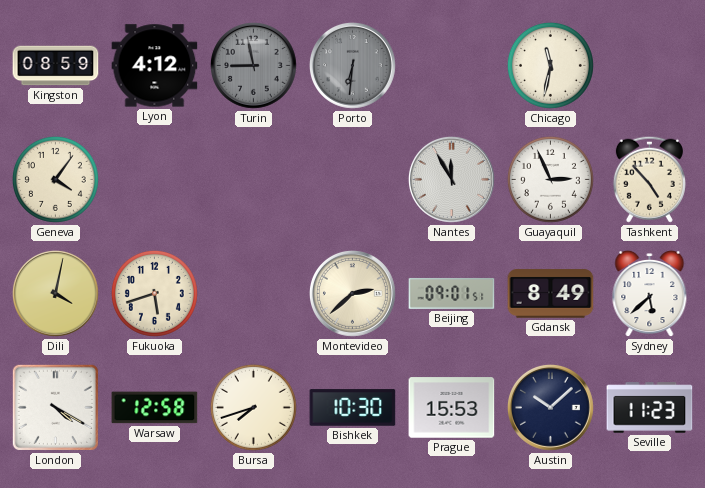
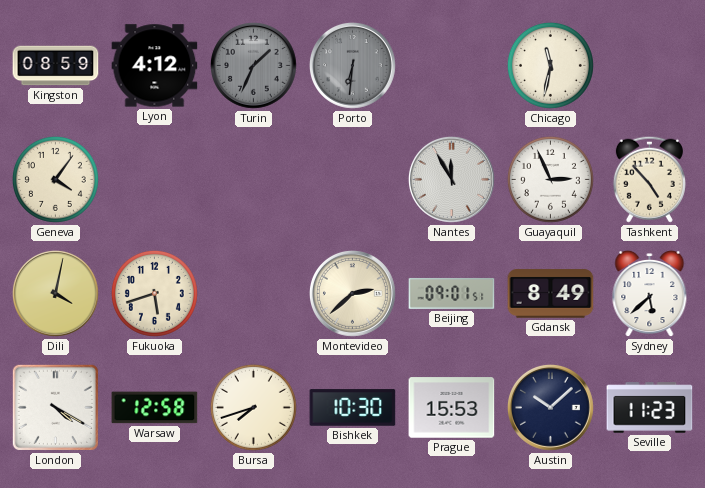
Turin: 8:58 -> 1:34 (253, 65)
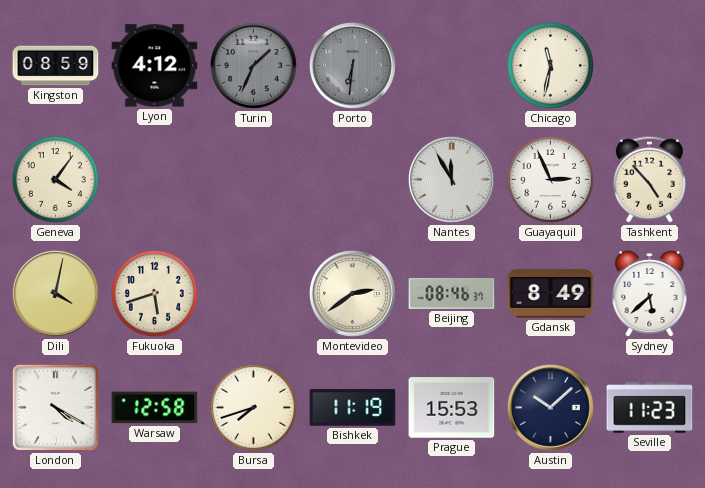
Montevideo: 2:38 -> 2:39 (352, 293)
Beijing: 09:01 -> 08:46 (452, 293)
Bishkek: 10:30 -> 11:19 (353, 408)
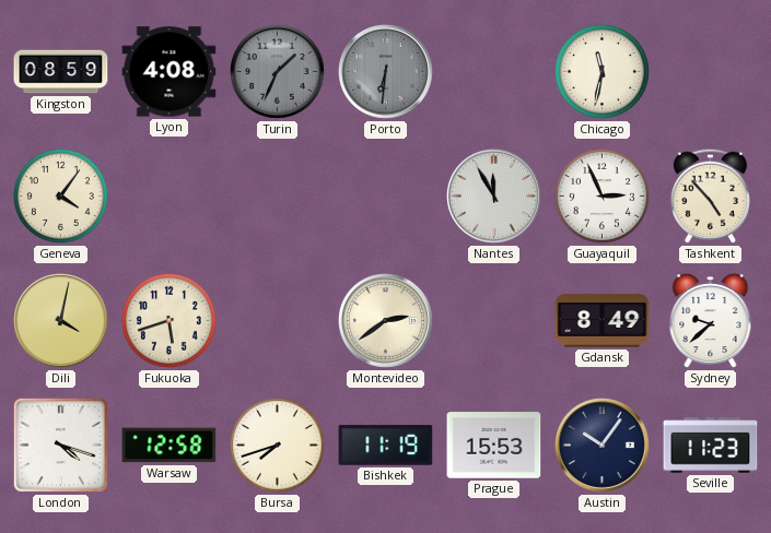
Lyon: 4:12 -> 4:08 (170, 72)
Beijing: 08:46 -> none (452, 293)
Sydney: 5:38 -> 9:38 (711, 321)
London: 4:20 -> 4:18 (60, 445)
Austin: 10:08 -> 10:06 (601, 445)
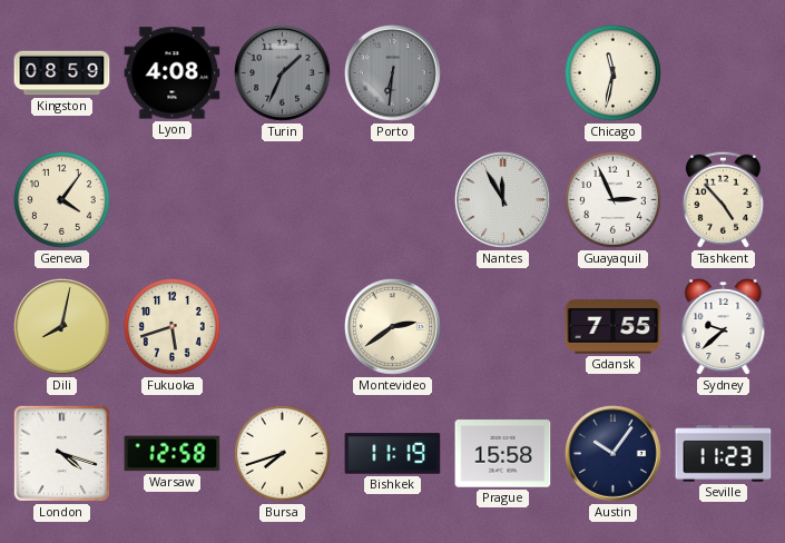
Dili: 4:02 -> 8:02 (61, 326)
Gdansk: 8:49 -> 7:55 (614, 327)
Prague: 15:53 -> 15:58 (503, 454)
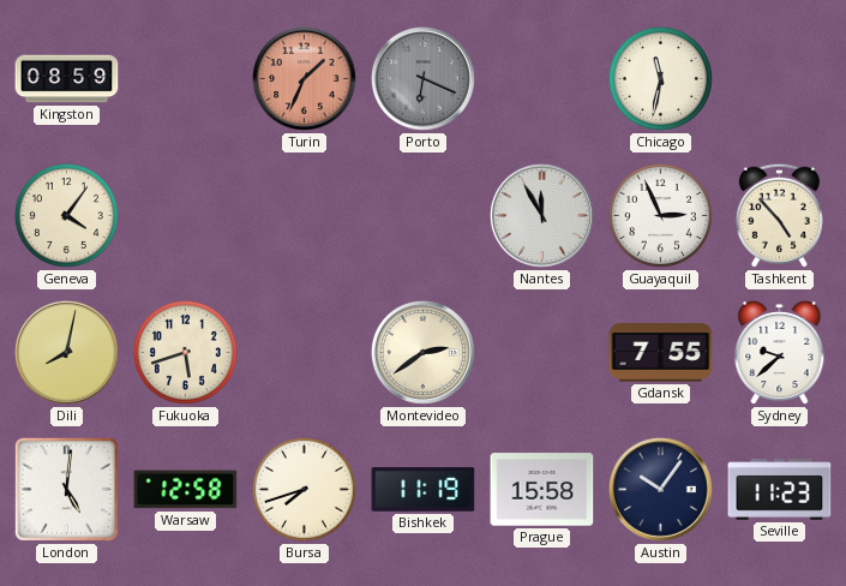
Lyon: 4:08 -> none (173, 73)
Turin dial: grey -> salmon (304, 78)
Porto: 6:31 -> 6:19 (422, 78)
London: 4:18 -> 5:01 (66, 489)
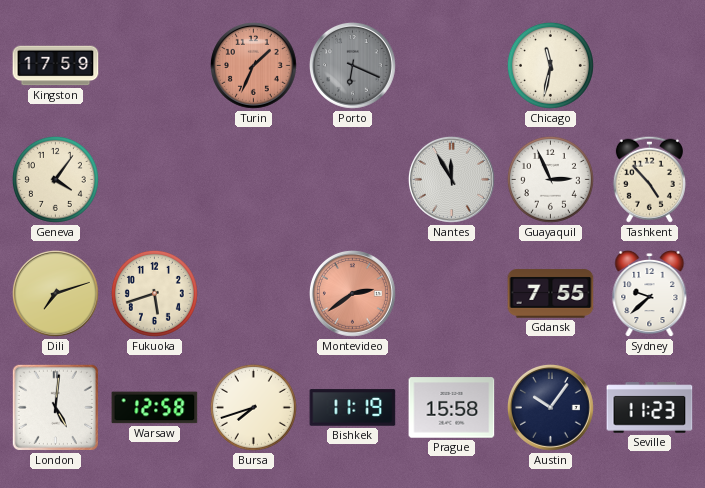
Kingston: 08:59 -> 17:59 (56, 66)
Dili: 8:02 -> 7:12 (55, 293)
Montevideo dial: cream -> salmon (352, 293)
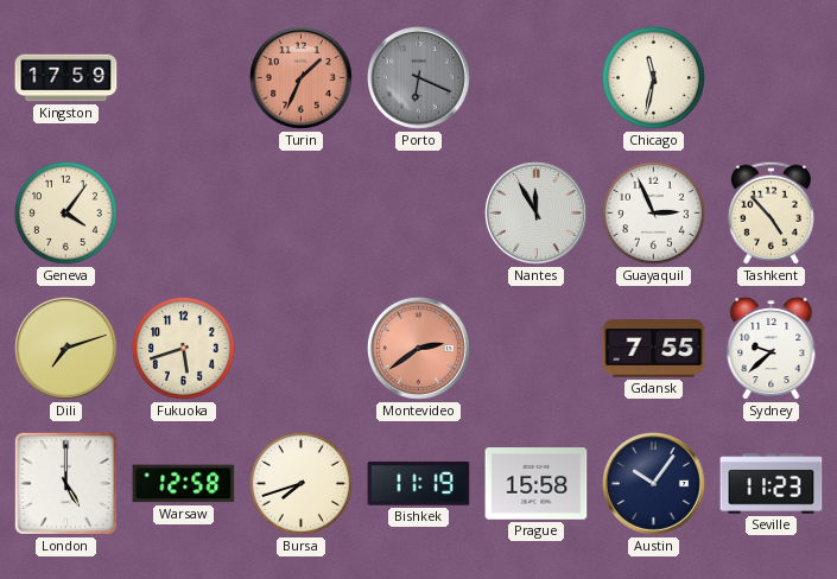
London: 5:01 -> 5:00 (65, 483)
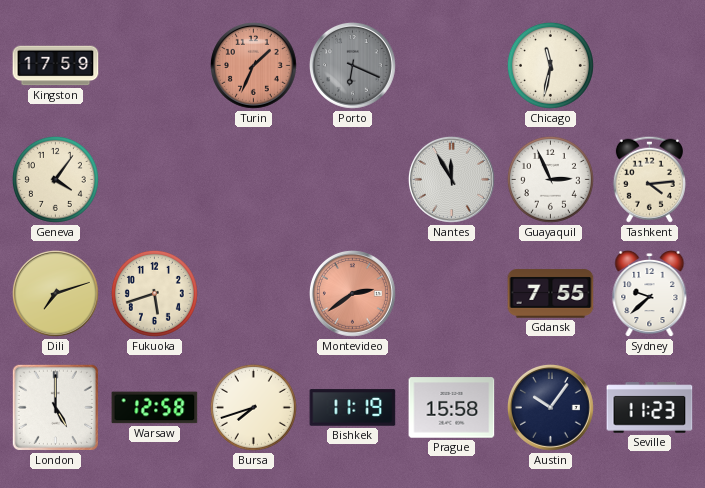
Tashkent: 4:53 -> 4:14 (649, 179)
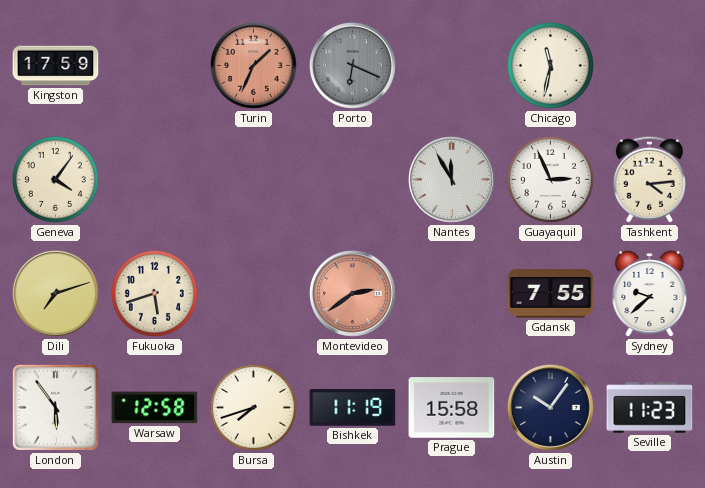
London: 5:00 -> 5:54 (55, 407)
